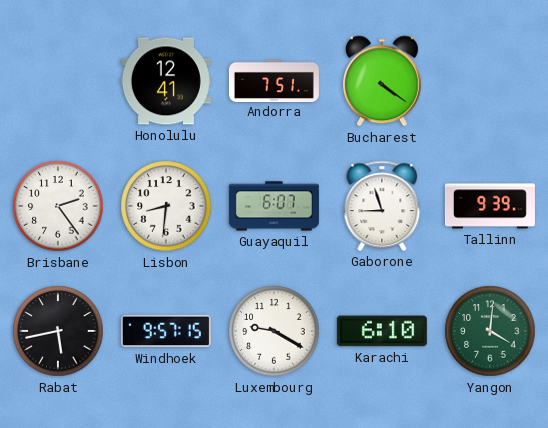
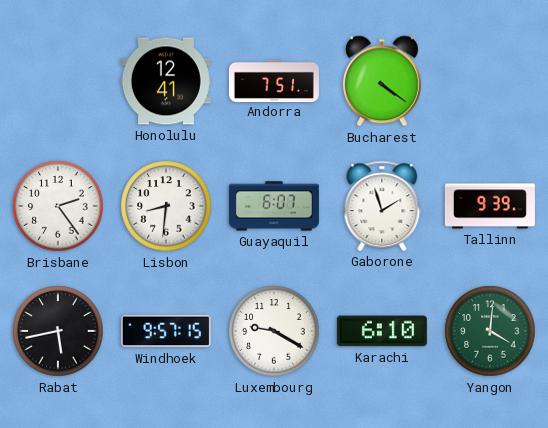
Gaborone: 8:57 -> 1:57 (382, 206)
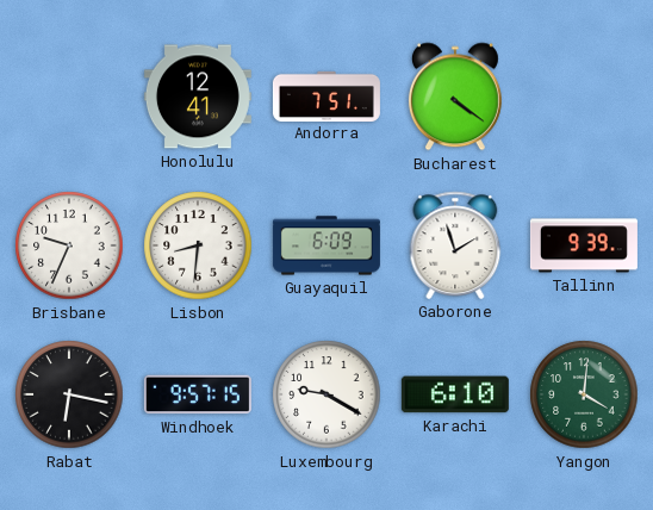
Brisbane: 2:24 -> 9:34 (69, 245)
Guayaquil: 6:07 -> 6:09 (326, 245)
Rabat: 5:43 -> 6:17 (69, 394)
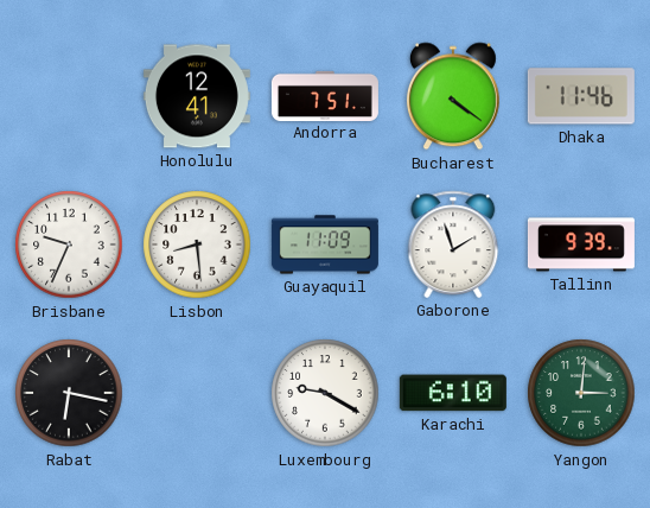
Dhaka: none -> 11:46 (581, 96)
Lisbon: 8:31 -> 8:29 (197, 245)
Guayaquil: 6:09 -> 11:09 (325, 245)
Windhoek: 9:57 -> none (198, 394)
Yangon: 4:01 -> 3:01 (581, 393)
